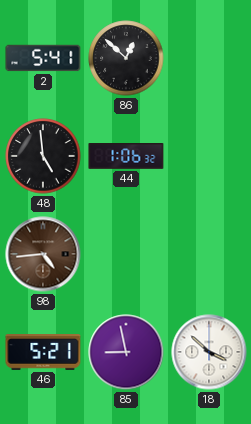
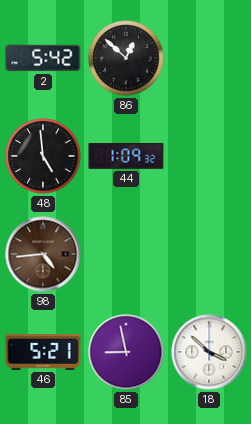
2: 5:41 -> 5:42 (43, 58)
44: 1:06 -> 1:09 (126, 156)
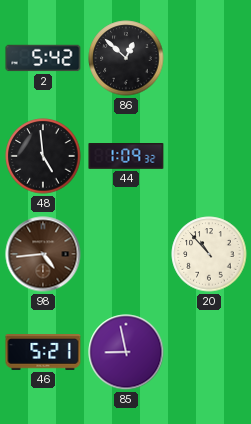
20: none -> 10:53 (209, 254)
18: 3:52 -> none (209, 352)
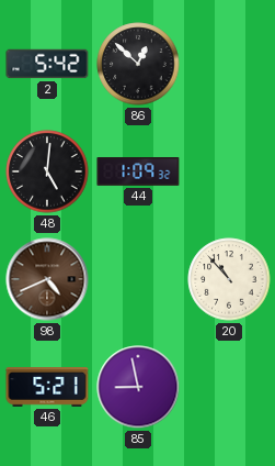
48: 4:59 -> 5:01 (47, 171)
98: 4:44 -> 4:41 (47, 279)
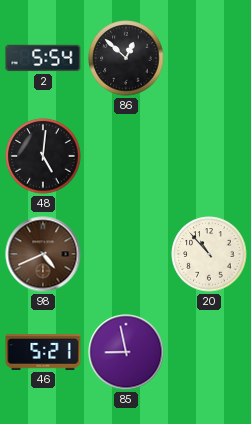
2: 5:42 -> 5:54 (43, 58)
44: 1:09 -> none (138, 171)
